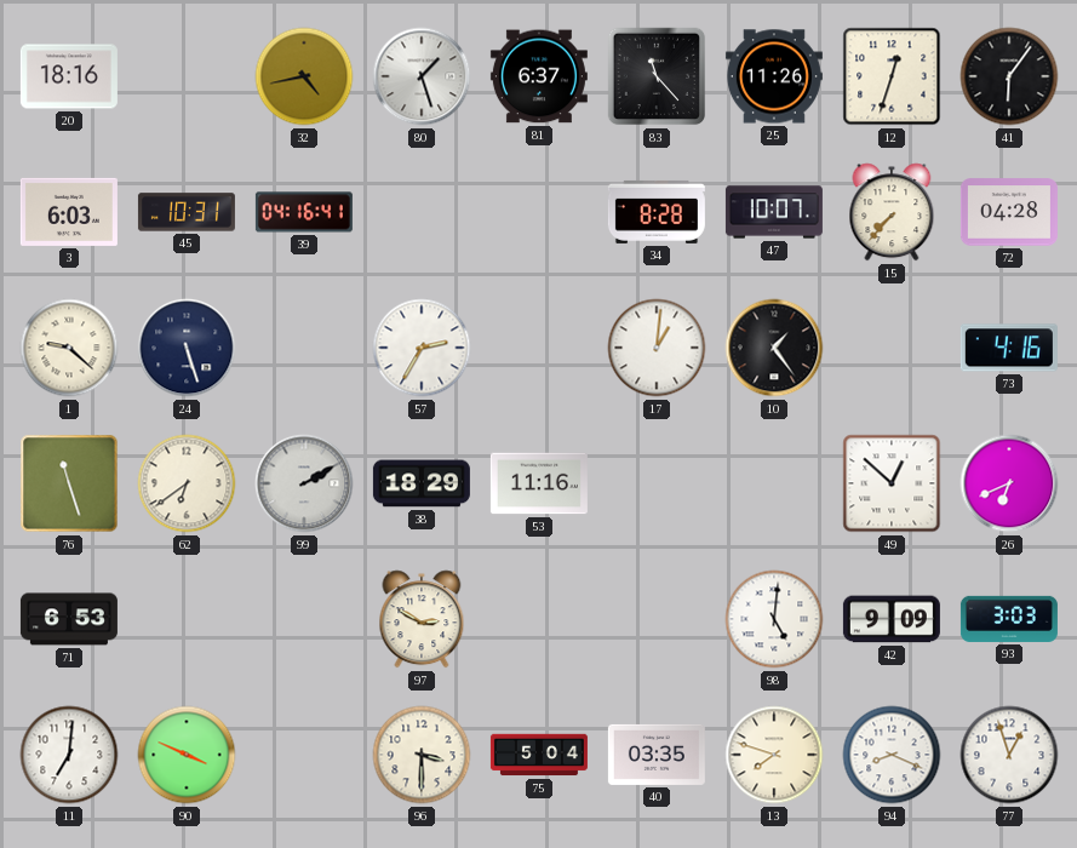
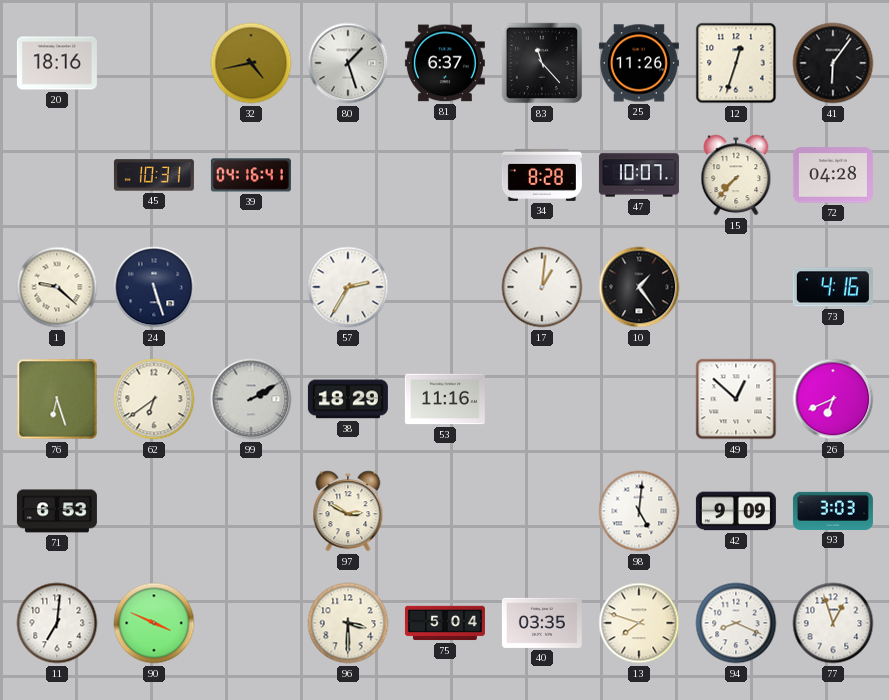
3: 6:03 -> none (69, 212)
76: 11:27 -> 6:27 (57, 399)
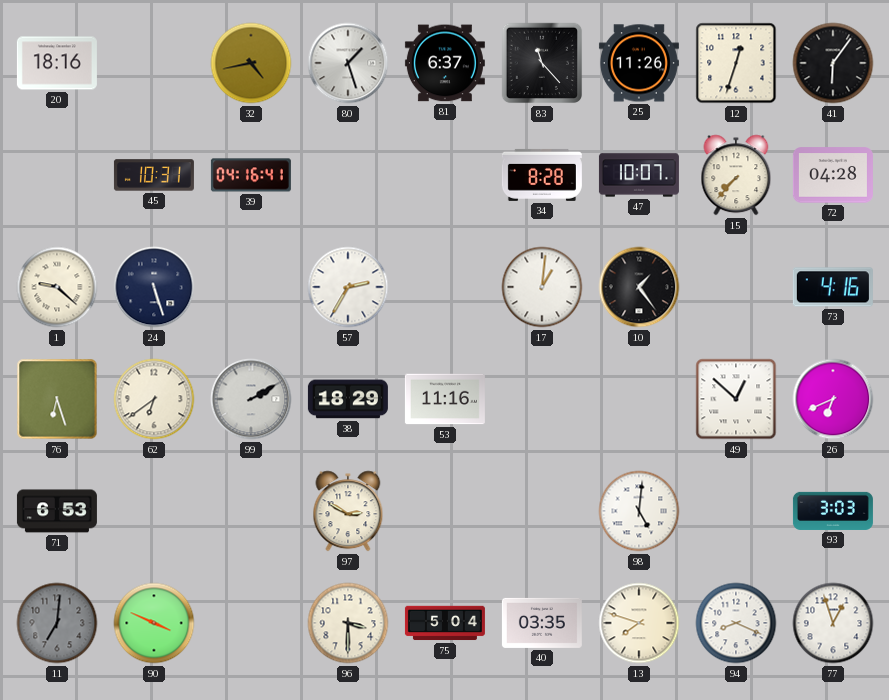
42: 9:09 -> none (736, 511)
11 dial: white -> grey (57, 623)
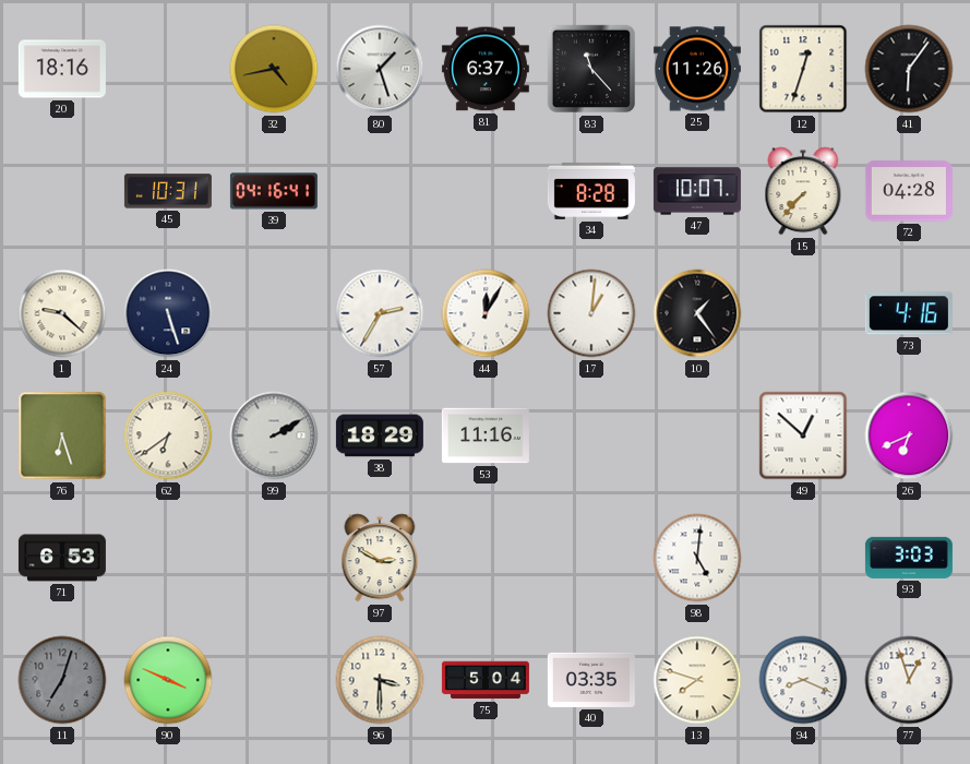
44: none -> 12:05 (486, 313)
11: 7:01 -> 7:03 (62, 680)
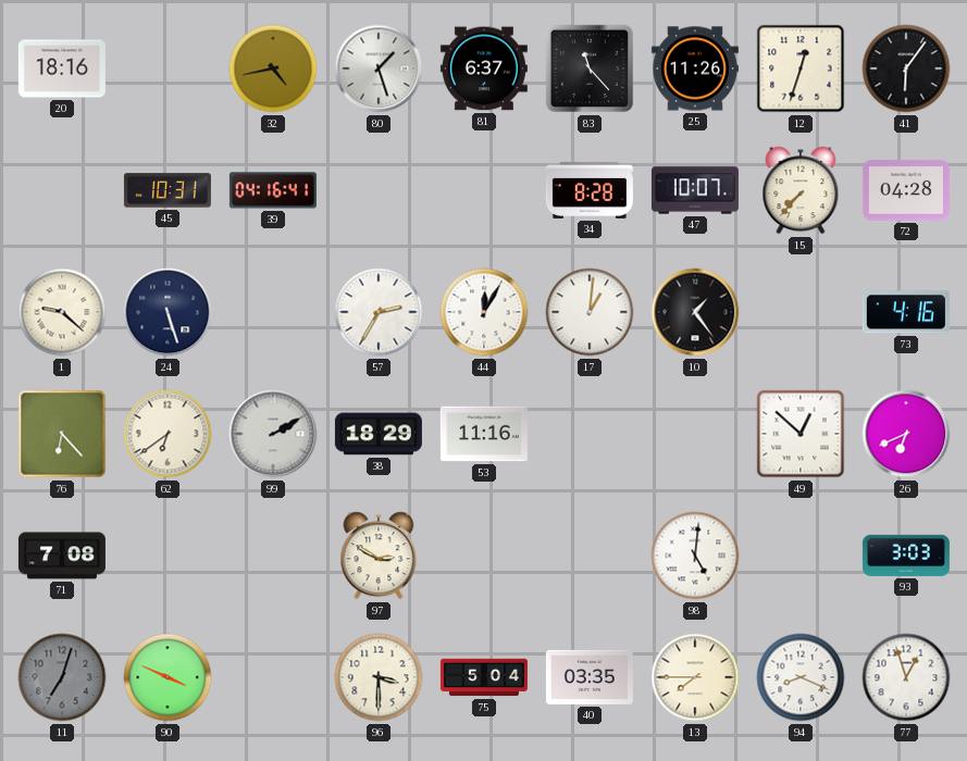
76: 6:27 -> 6:23 (62, 434)
71: 6:53 -> 7:08 (62, 556)
13: 7:48 -> 7:45 (695, 677)
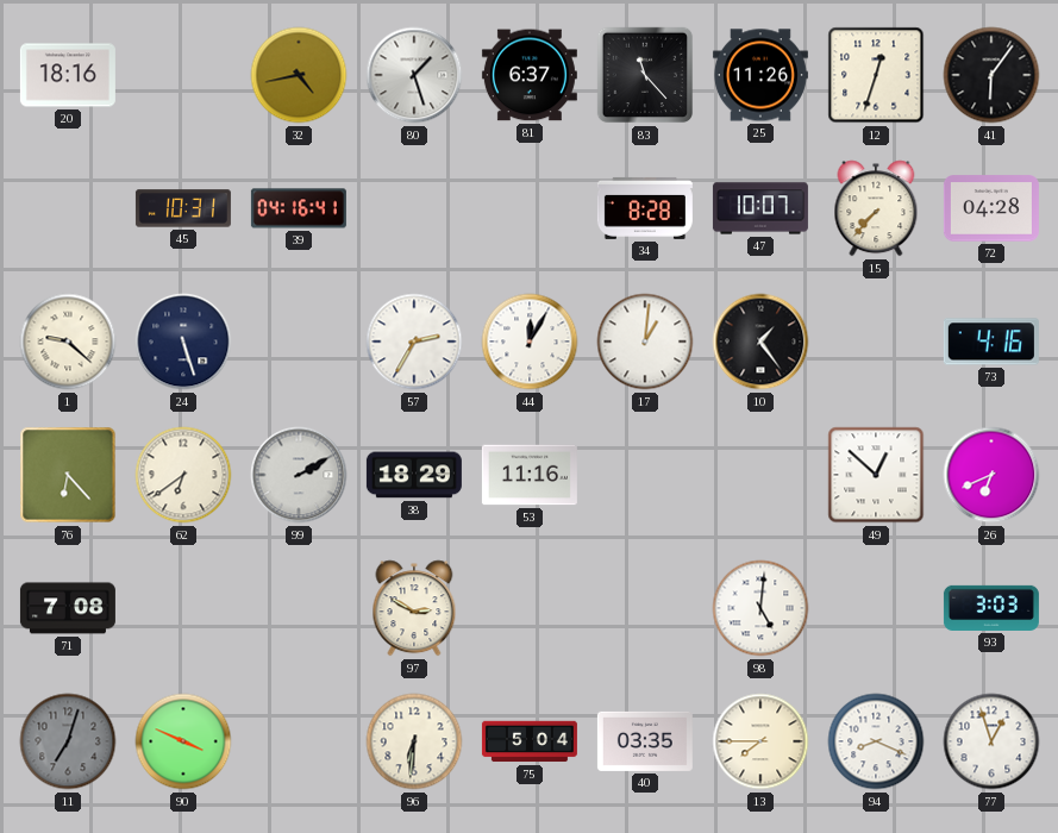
96: 3:30 -> 6:31 (414, 741)
